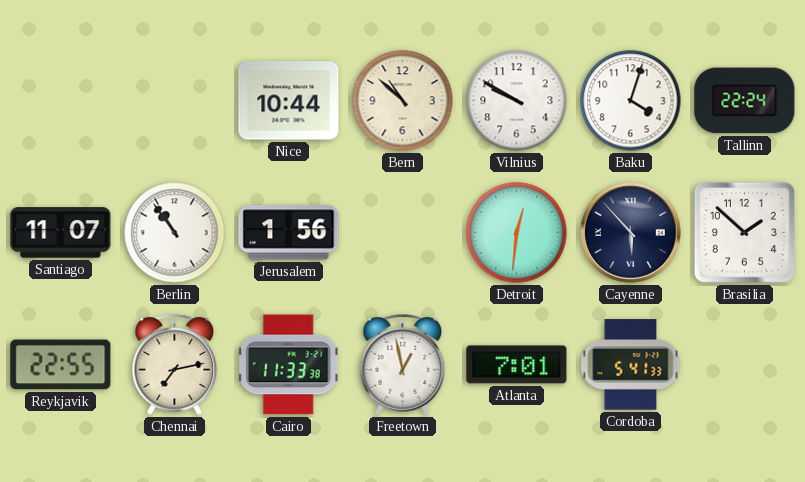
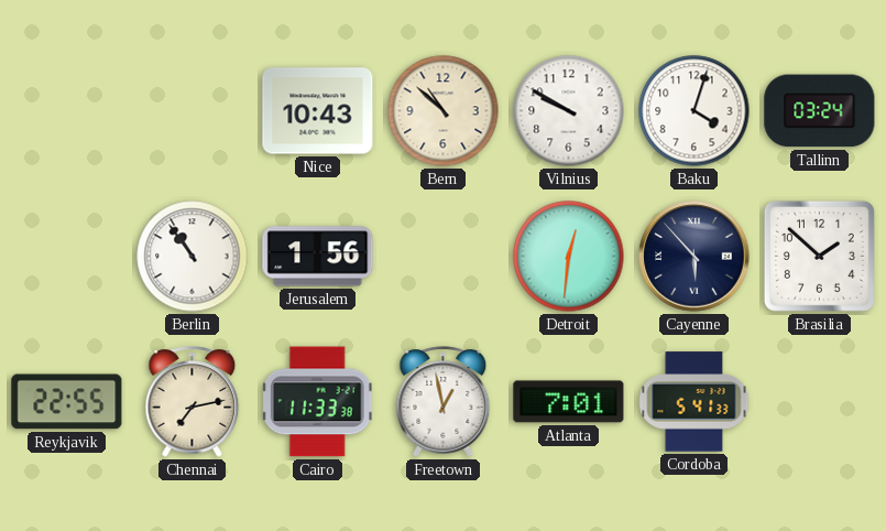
Nice: 10:44 -> 10:43 (318, 111)
Tallinn: 22:24 -> 03:24 (820, 111)
Santiago: 11:07 -> none (61, 233)
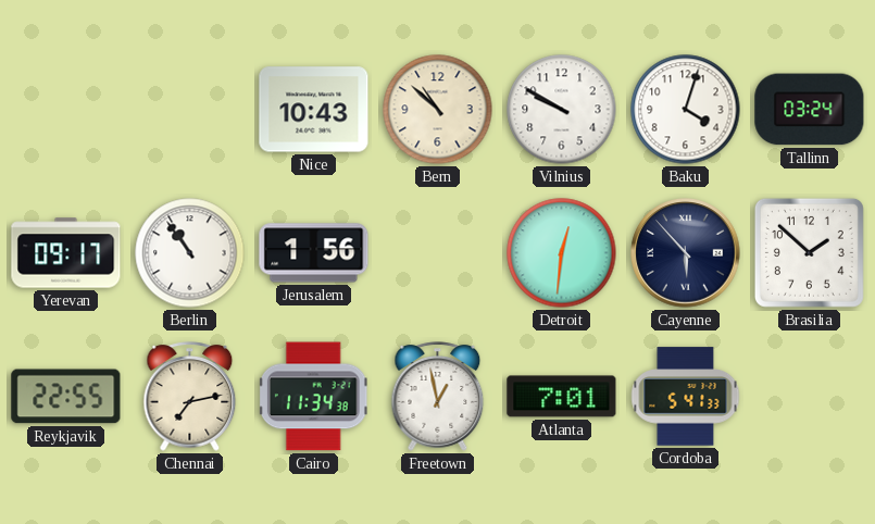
Yerevan: none -> 09:17 (66, 253)
Cairo: 11:33 -> 11:34 (313, 397)
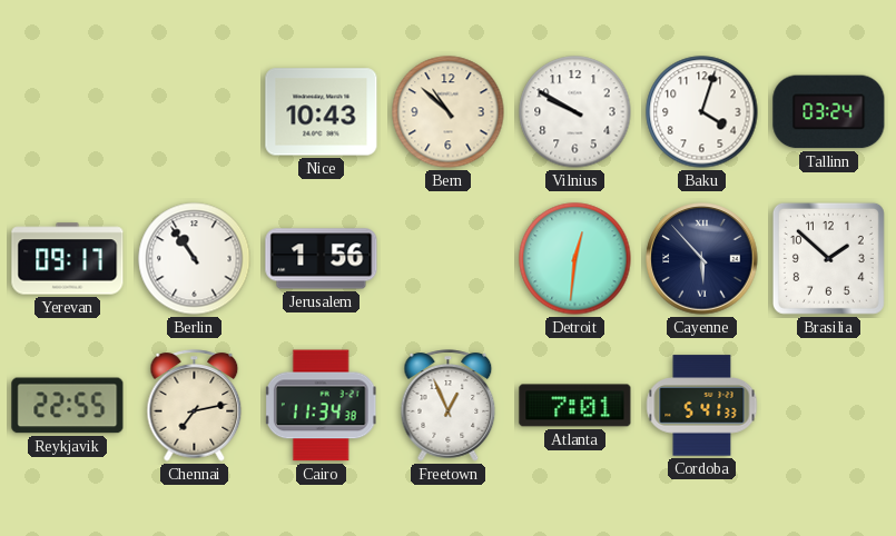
Freetown: 12:58 -> 12:56 (449, 406)
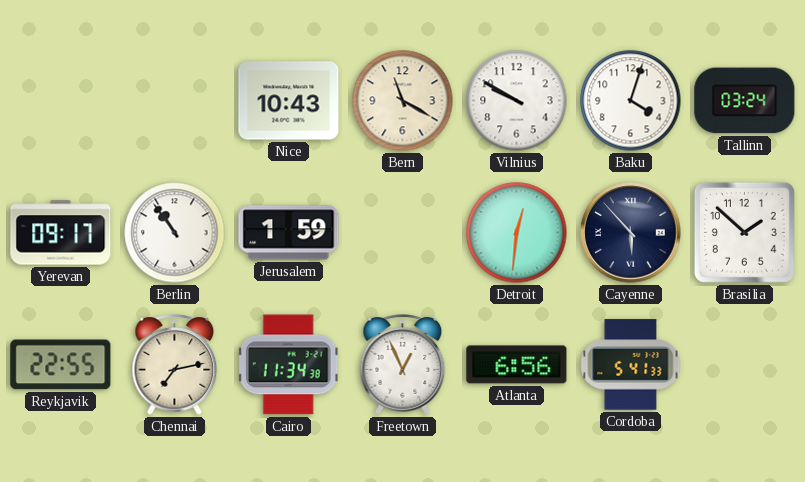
Bern: 10:52 -> 11:20 (403, 101)
Jerusalem: 1:56 -> 1:59 (289, 233)
Atlanta: 7:01 -> 6:56 (517, 365)
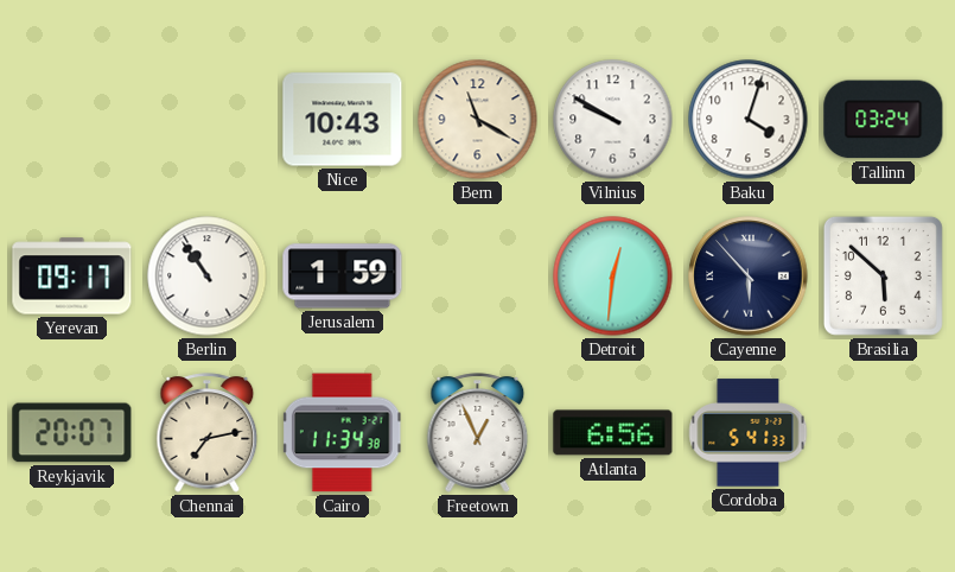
Brasilia: 1:52 -> 5:52 (883, 275)
Reykjavik: 22:55 -> 20:07 (72, 433)
